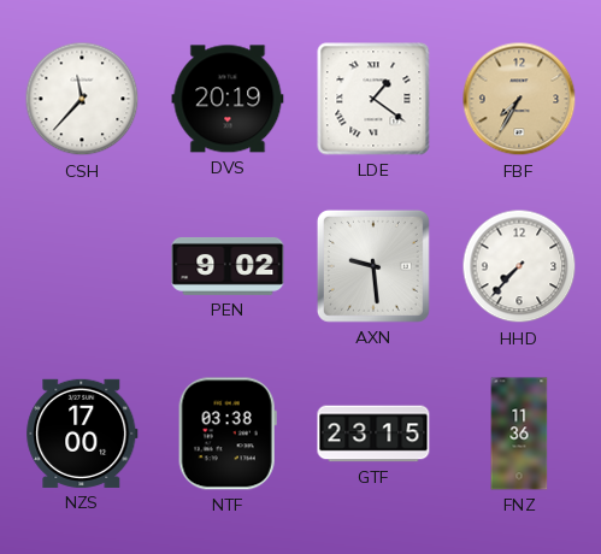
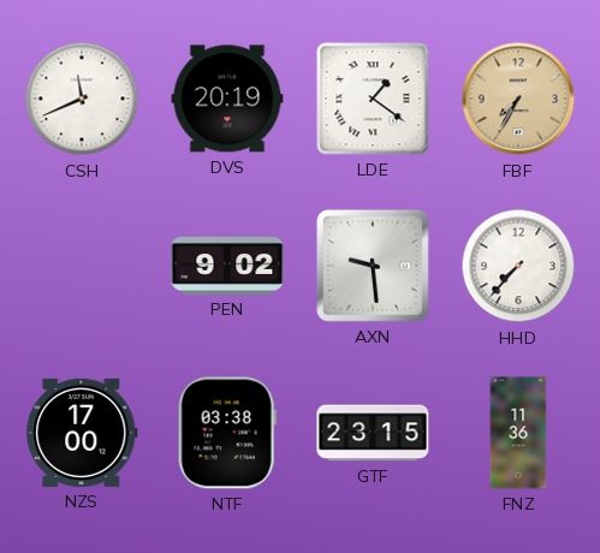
CSH: 11:37 -> 11:41 (82, 99)
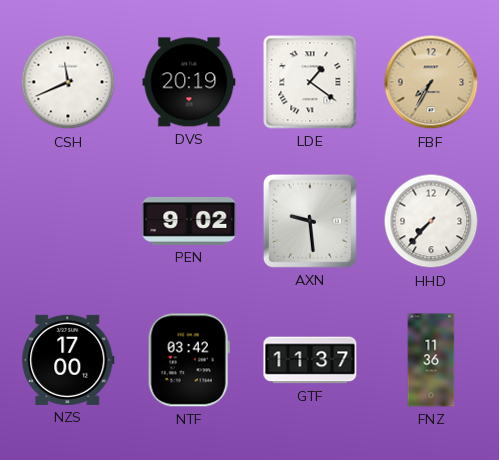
NTF: 03:38 -> 03:42 (189, 360)
GTF: 23:15 -> 11:37 (310, 360)
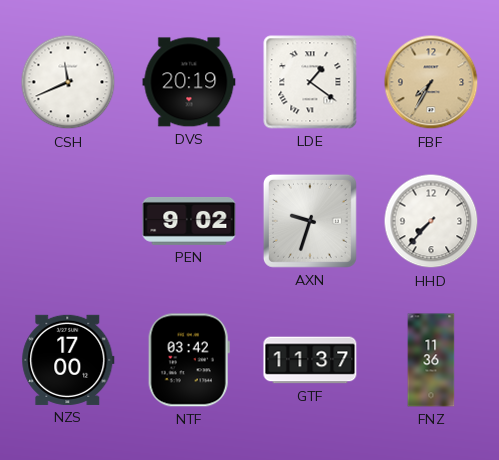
AXN: 9:29 -> 9:33 (310, 221)
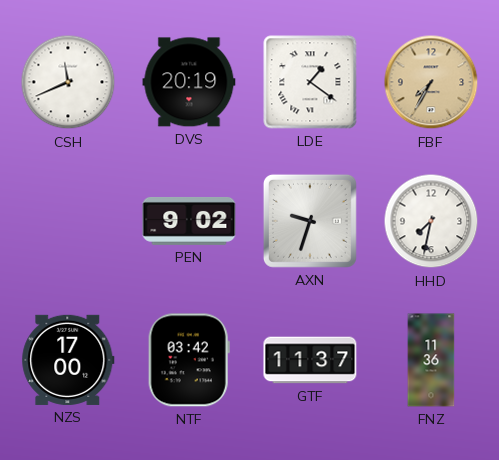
HHD: 7:37 -> 7:32 (431, 221)
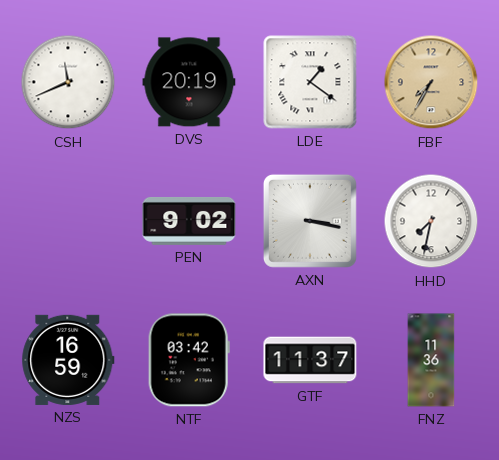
AXN: 9:33 -> 3:17 (310, 221)
NZS: 17:00 -> 16:59 (68, 360)
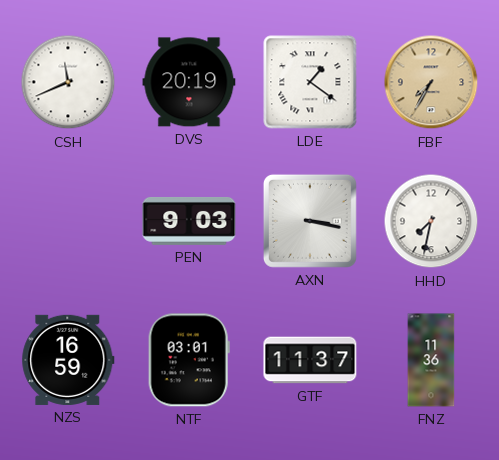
PEN: 9:02 -> 9:03 (189, 221)
NTF: 03:42 -> 03:01 (189, 360)
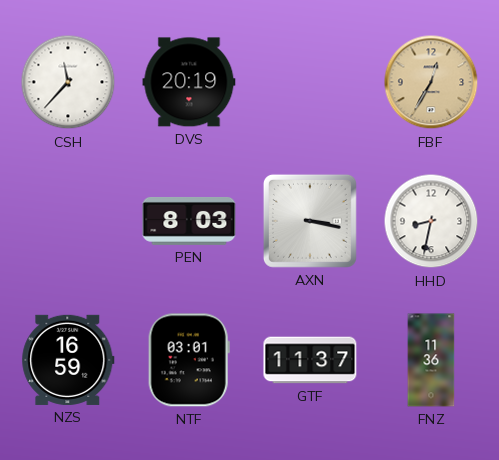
CSH: 11:41 -> 11:37 (68, 82)
LDE: 1:21 -> none (310, 82)
FBF: 7:35 -> 12:35 (431, 82)
PEN: 9:03 -> 8:03 (189, 221)
HHD: 7:32 -> 8:32 (431, 221)
